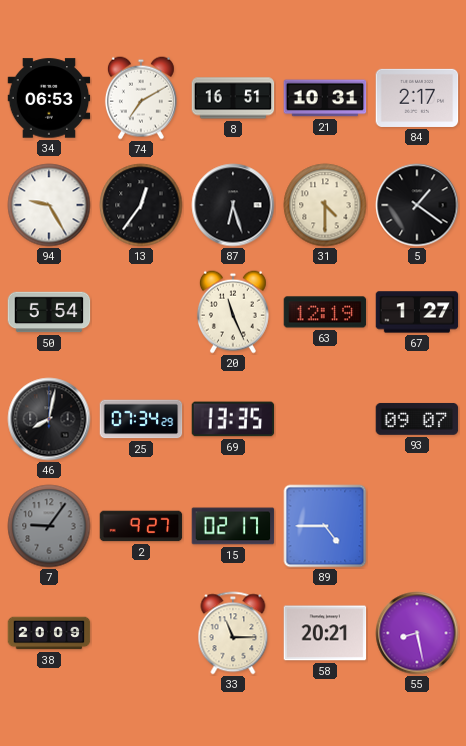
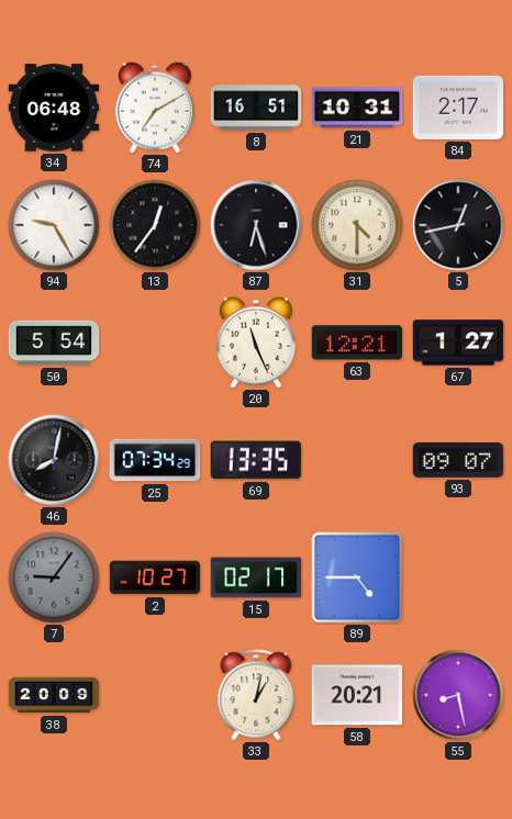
34: 06:53 -> 06:48 (54, 108)
5: 1:21 -> 12:43 (458, 225)
63: 12:19 -> 12:21 (357, 343)
2: 9:27 -> 10:27 (155, 577)
33: 11:15 -> 1:02 (256, 695)
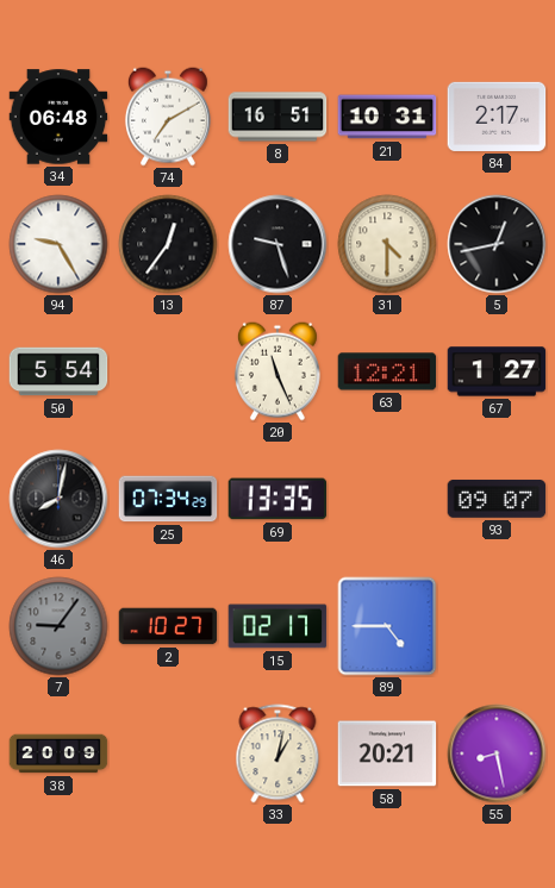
87: 6:27 -> 9:27 (277, 244)
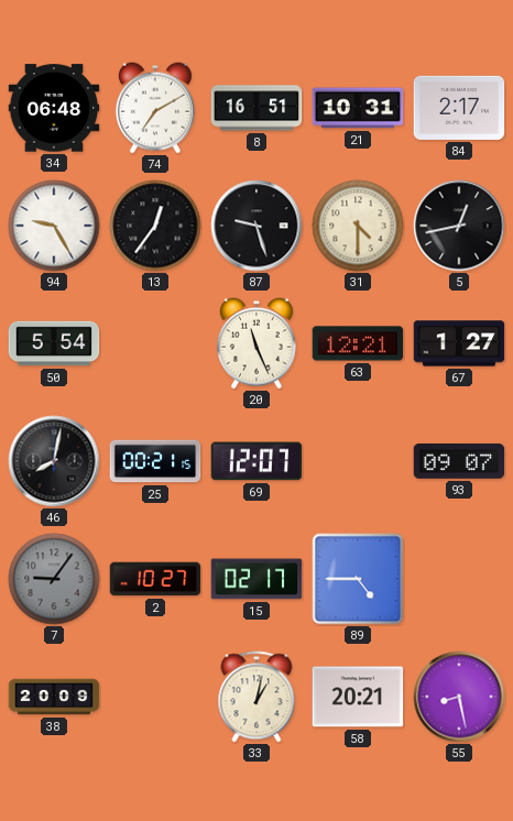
25: 07:34 -> 00:21 (155, 461)
69: 13:35 -> 12:07 (256, 461)
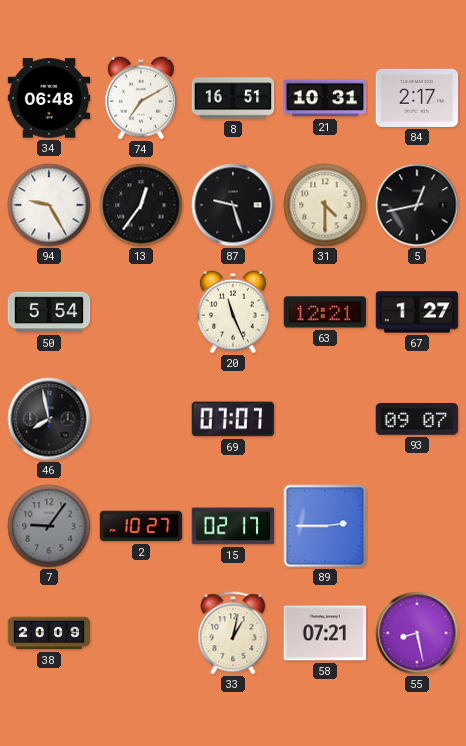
46: 8:02 -> 7:58 (49, 419)
25: 00:21 -> none (155, 461)
69: 12:07 -> 07:07 (233, 419)
89: 4:45 -> 2:45 (325, 526)
58: 20:21 -> 07:21 (325, 633)
